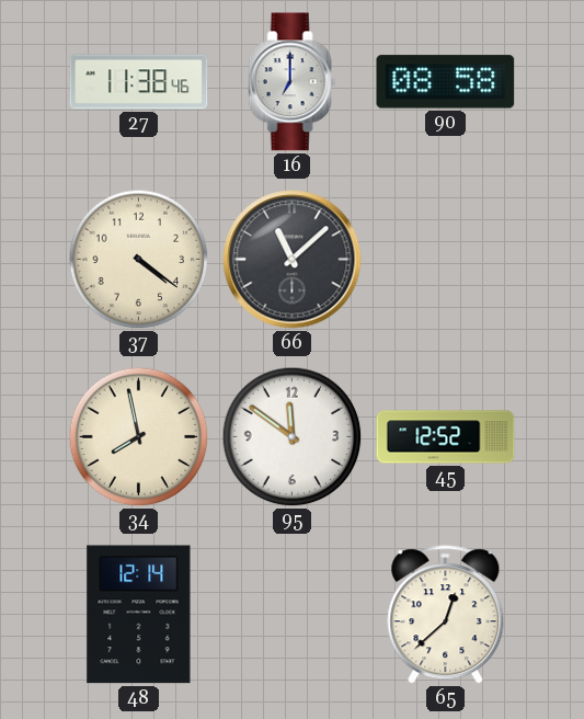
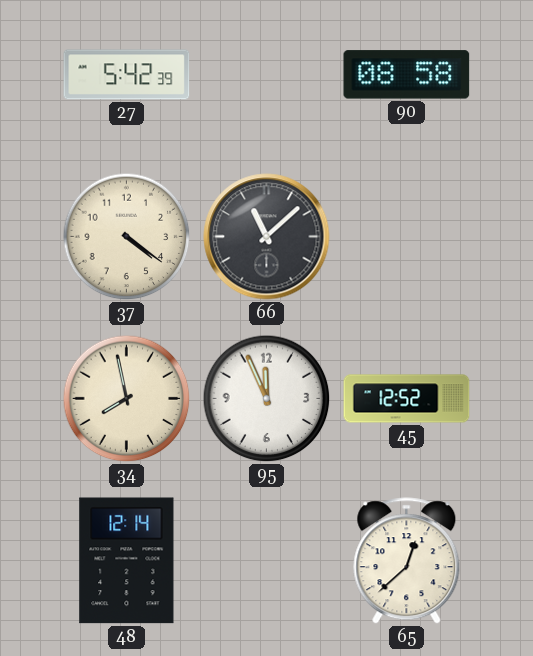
27: 11:38 -> 5:42 (127, 75)
16: 7:00 -> none (293, 82)
95: 11:51 -> 11:56 (267, 399)
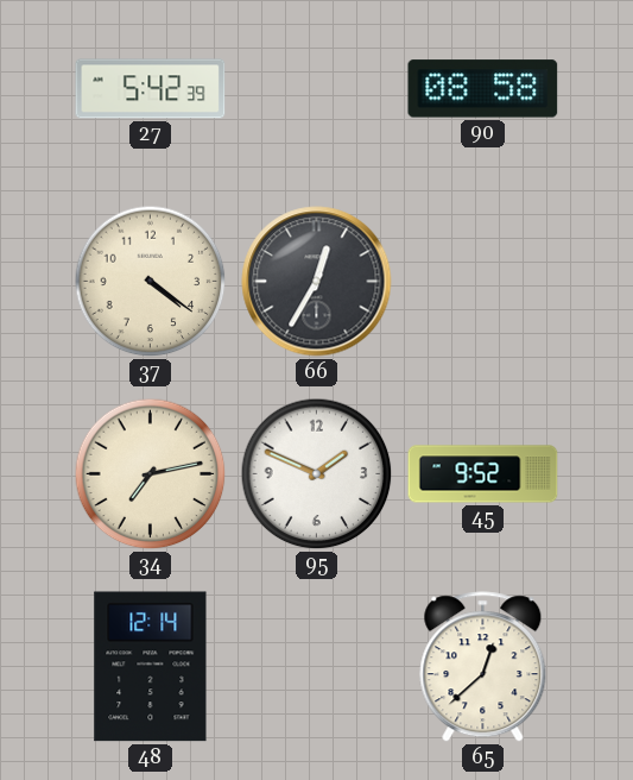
66: 11:08 -> 12:35 (317, 282)
34: 7:58 -> 7:13 (151, 474)
95: 11:56 -> 1:49 (317, 474)
45: 12:52 -> 9:52 (483, 474)
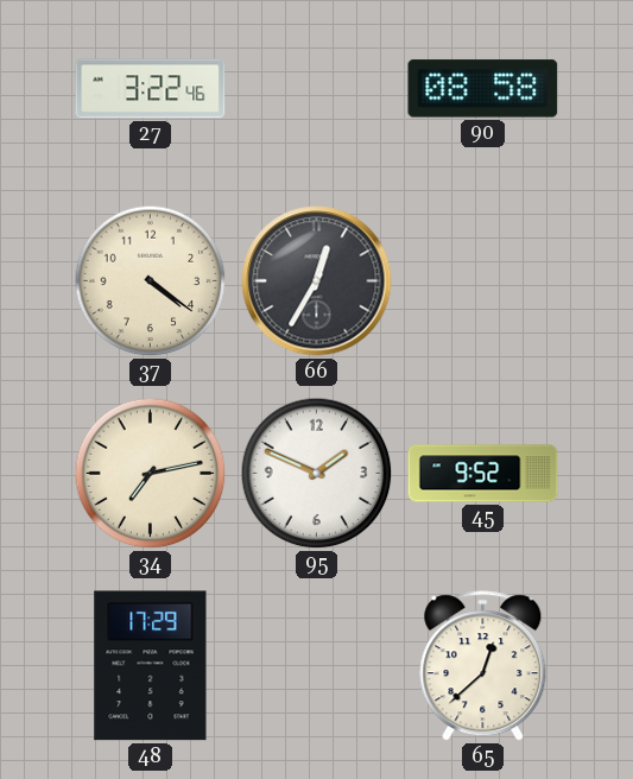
27: 5:42 -> 3:22 (151, 89)
48: 12:14 -> 17:29 (151, 666)
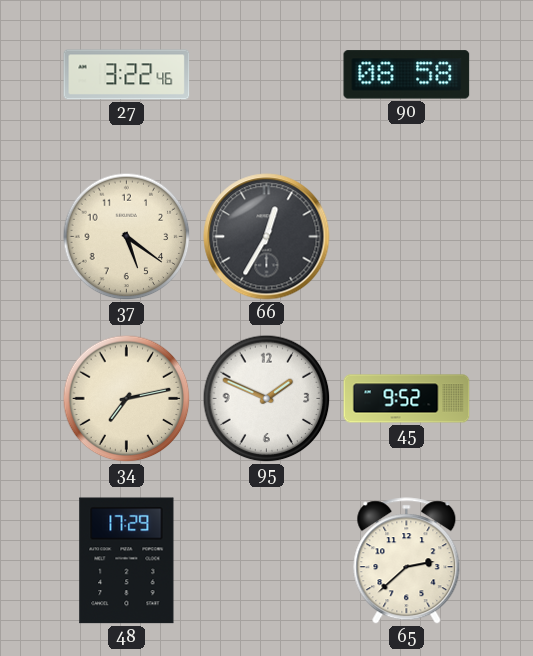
37: 4:21 -> 5:21 (127, 237)
65: 12:38 -> 2:38 (407, 561)
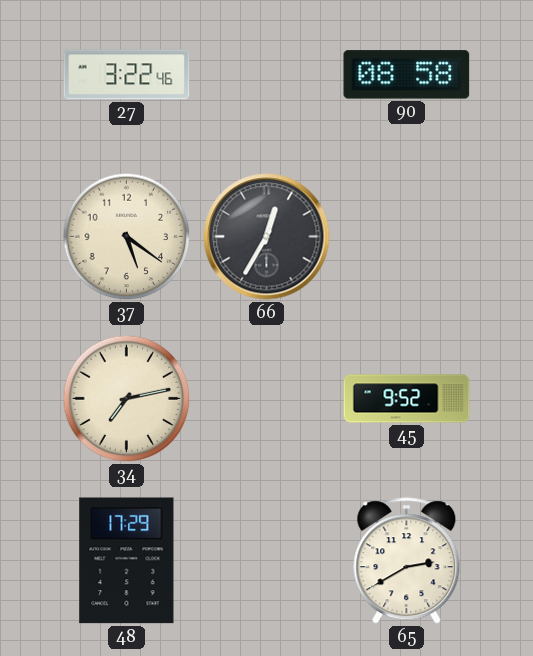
95: 1:49 -> none (267, 399)
65: 2:38 -> 2:40 (407, 561)
